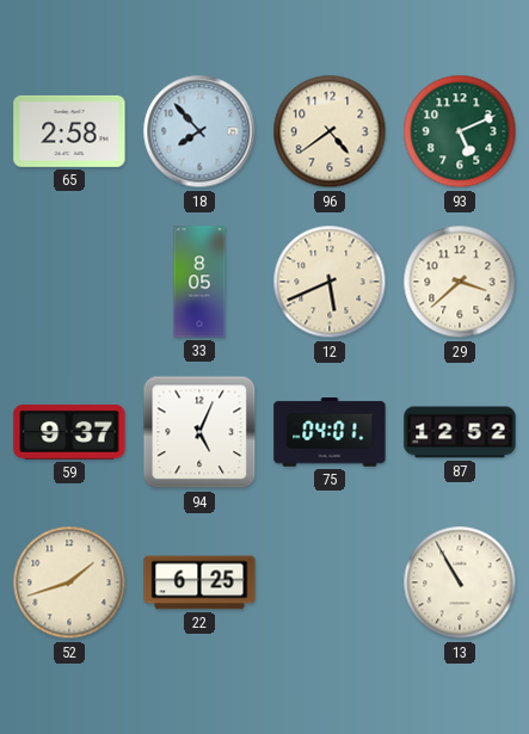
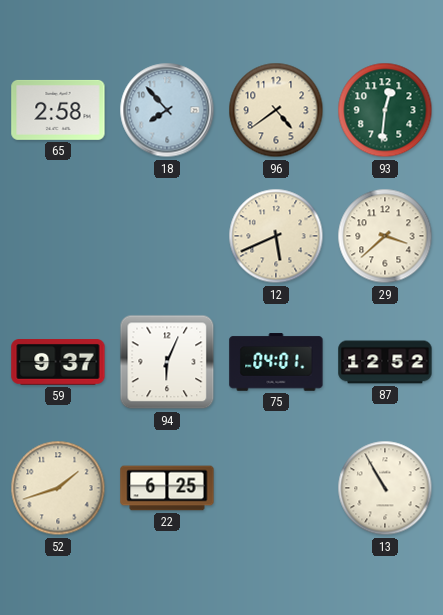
93: 5:11 -> 12:31 (385, 110)
33: 8:05 -> none (199, 282)
94: 5:04 -> 6:04 (167, 362)
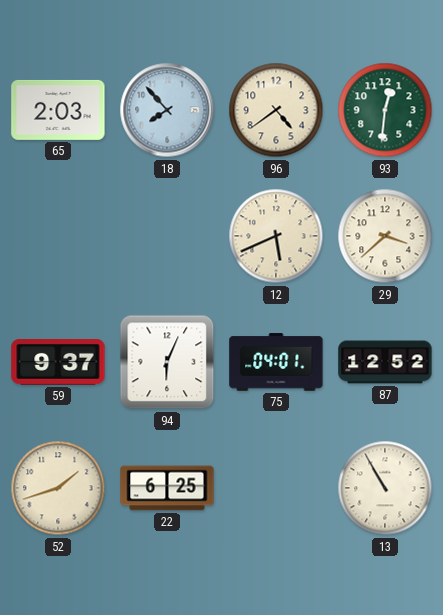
65: 2:58 -> 2:03 (58, 110)
